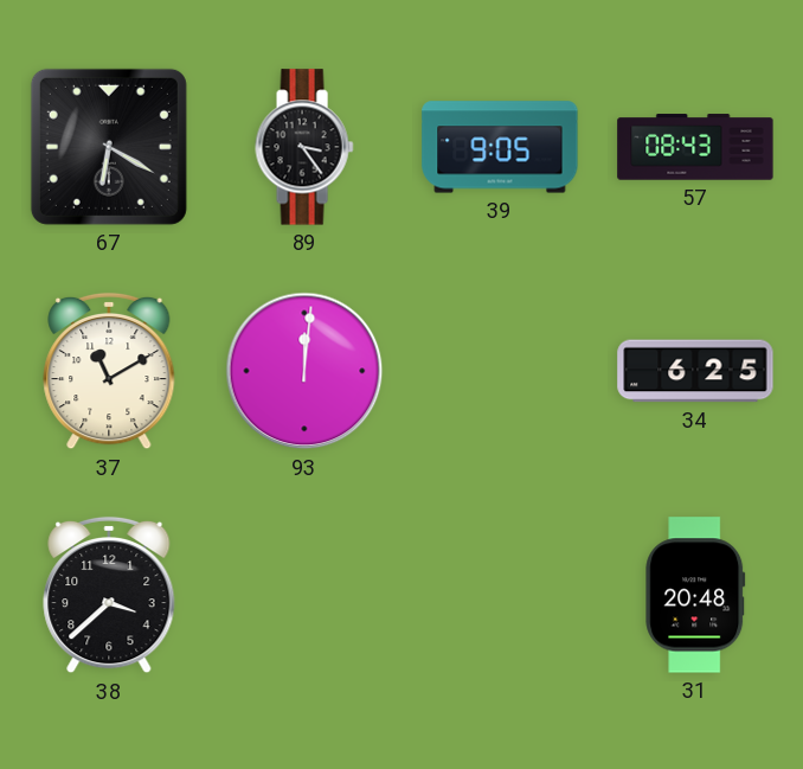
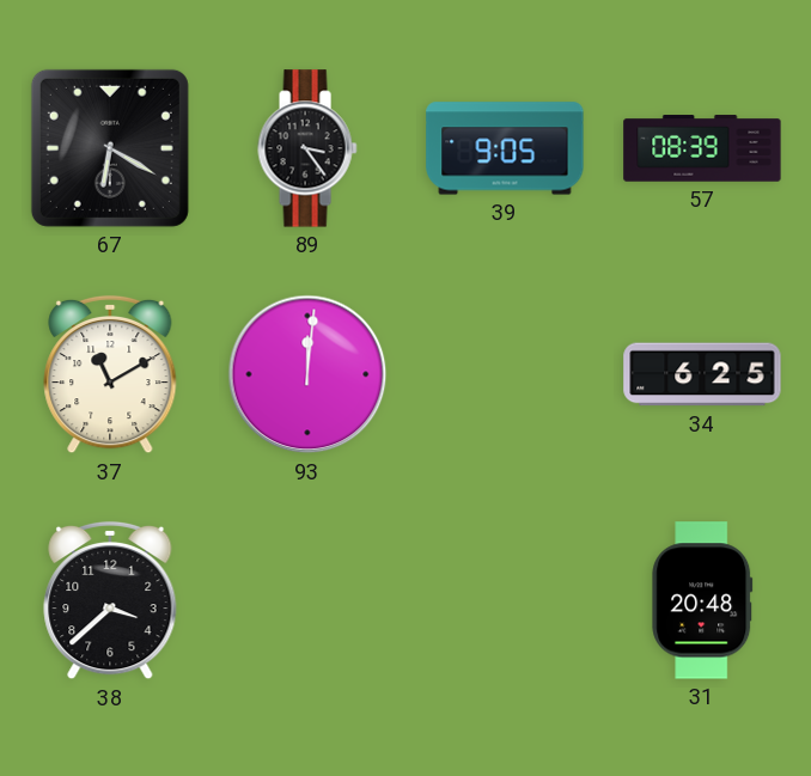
57: 08:43 -> 08:39 (702, 148)
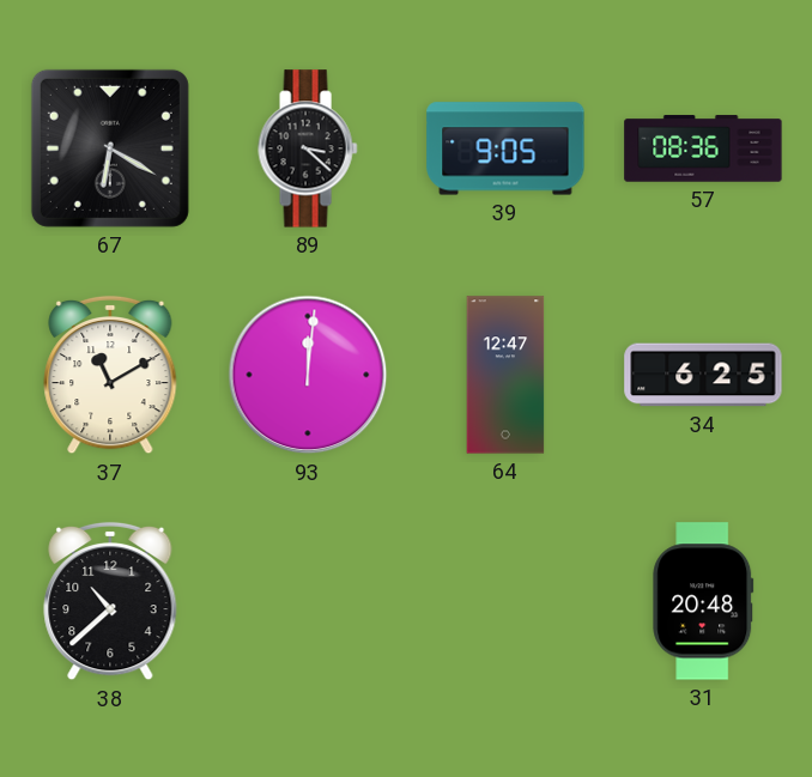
89: 3:24 -> 3:22 (308, 148)
57: 08:39 -> 08:36 (703, 148)
64: none -> 12:47 (505, 375)
38: 3:38 -> 10:38 (110, 601)
